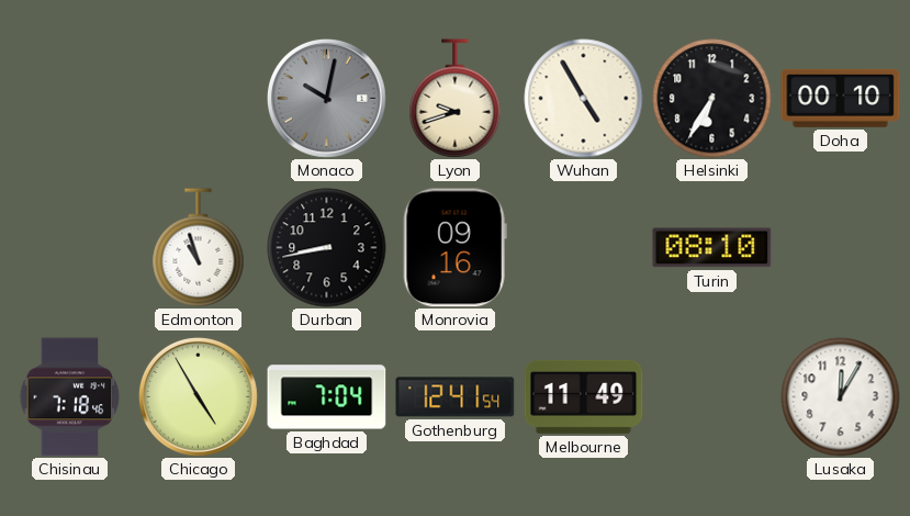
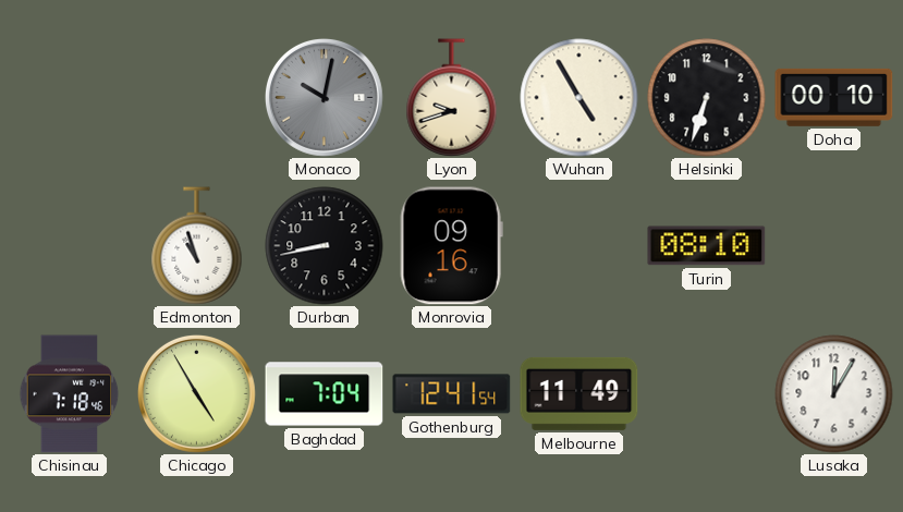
Helsinki: 6:35 -> 6:33 (707, 98)
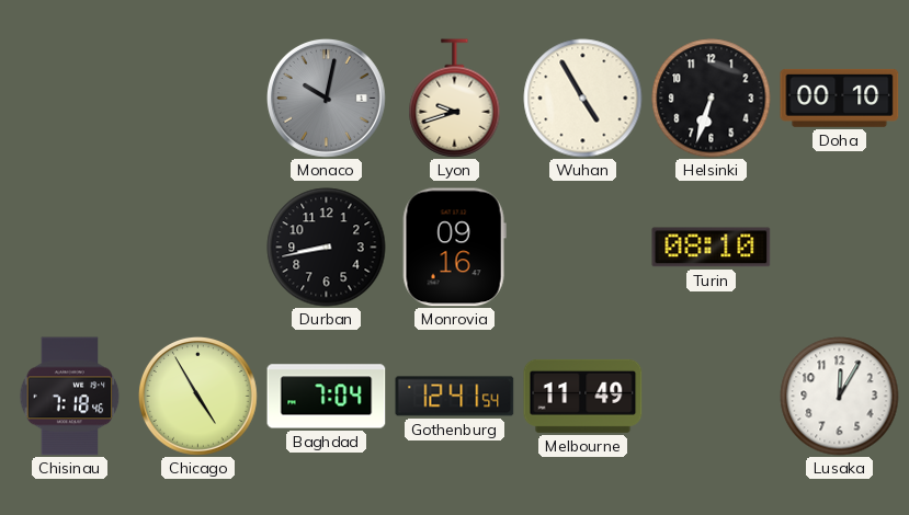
Edmonton: 10:57 -> none (197, 246)
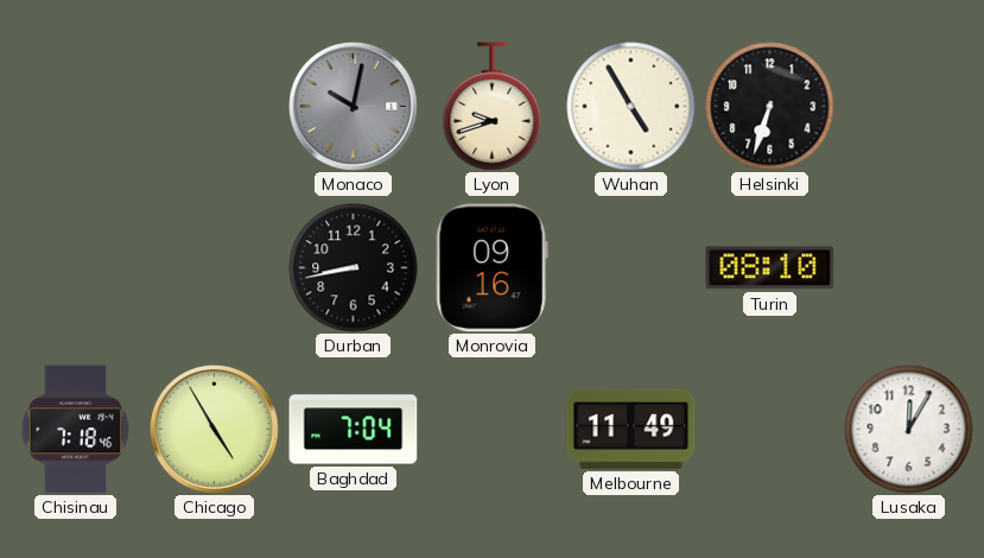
Doha: 00:10 -> none (840, 98)
Gothenburg: 12:41 -> none (455, 397)
